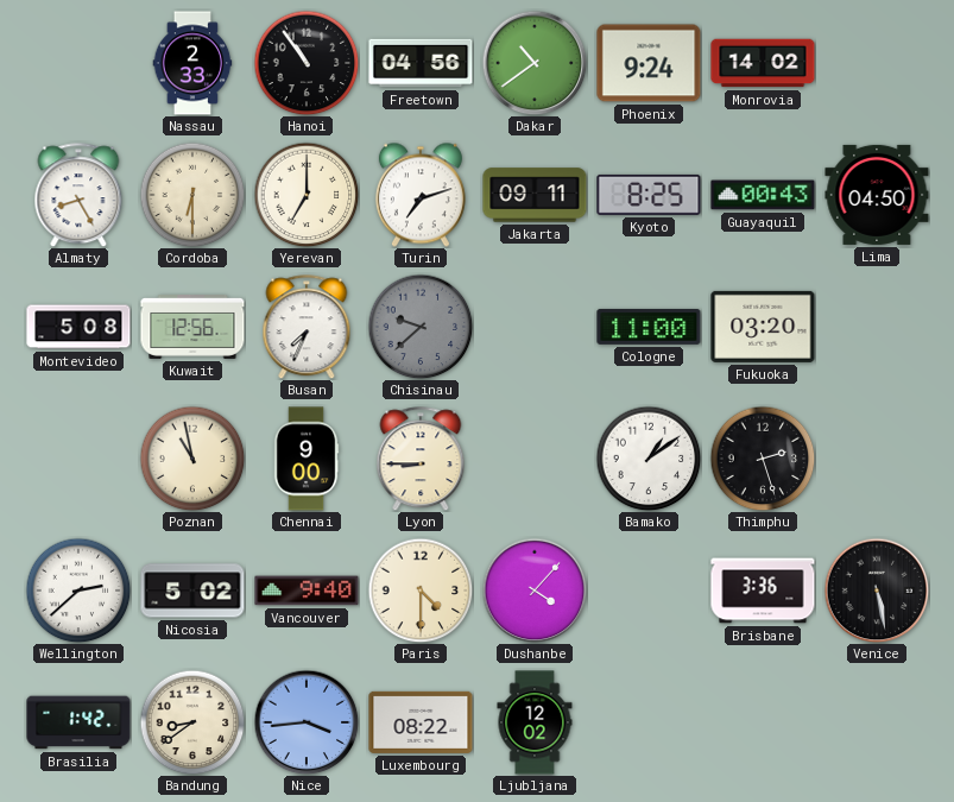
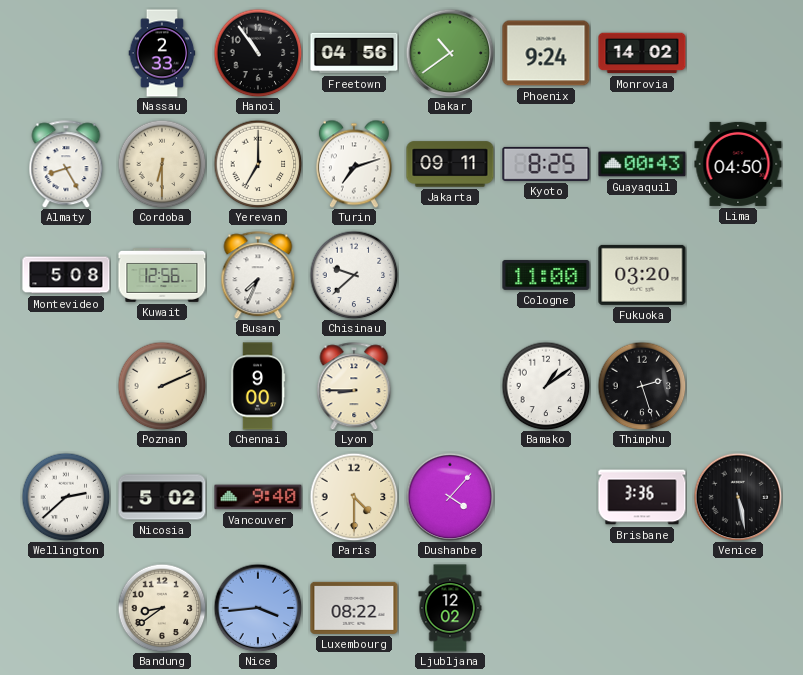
Chisinau dial: grey -> white (354, 275)
Poznan: 10:58 -> 2:11 (162, 386)
Brasilia: 1:42 -> none (78, 722)
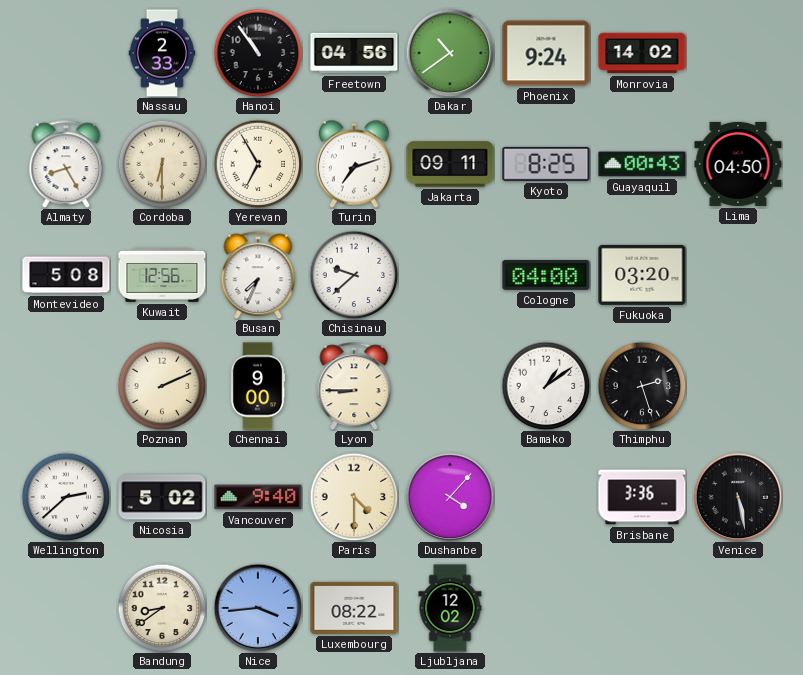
Yerevan: 7:00 -> 6:55 (258, 164)
Cologne: 11:00 -> 04:00 (546, 275)
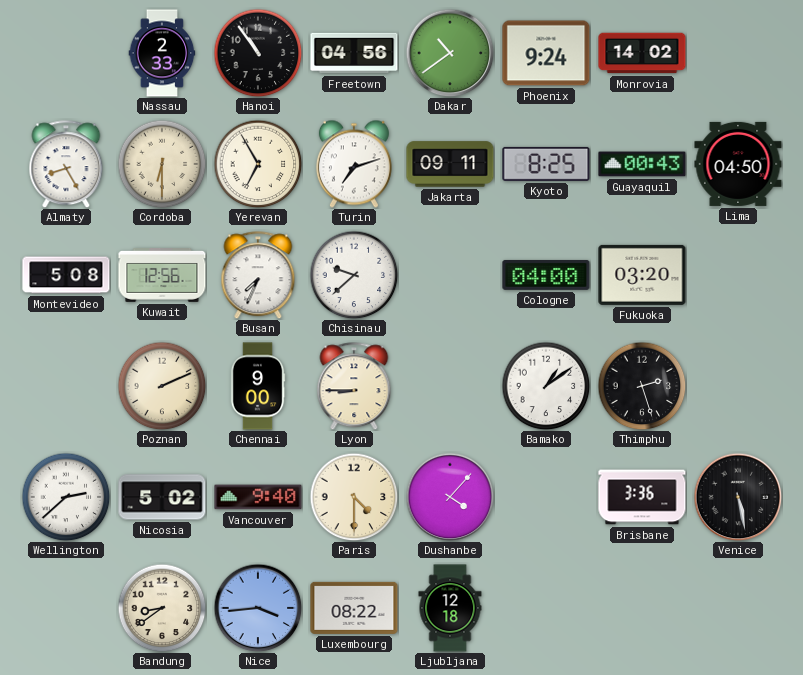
Ljubljana: 12:02 -> 12:18 (450, 608)
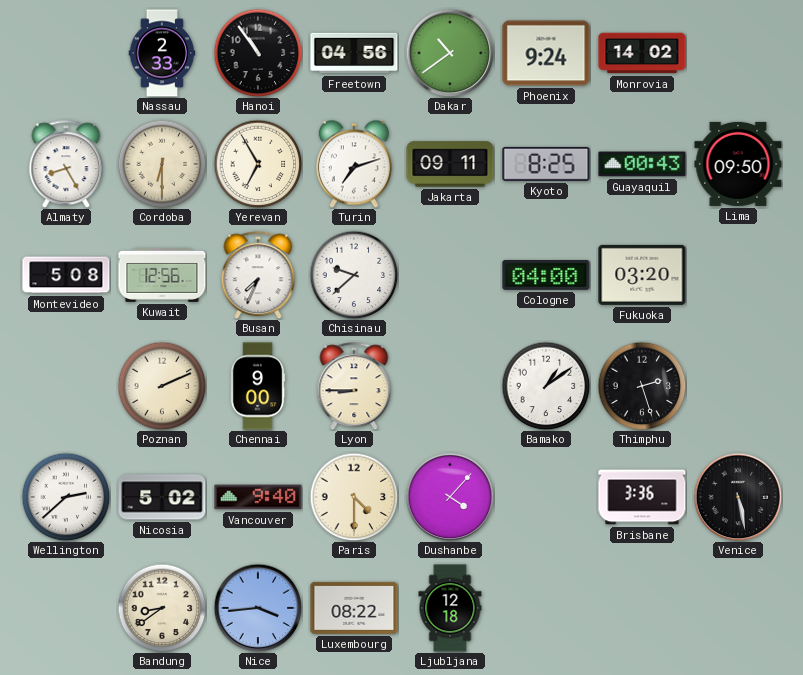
Lima: 04:50 -> 09:50 (738, 164)
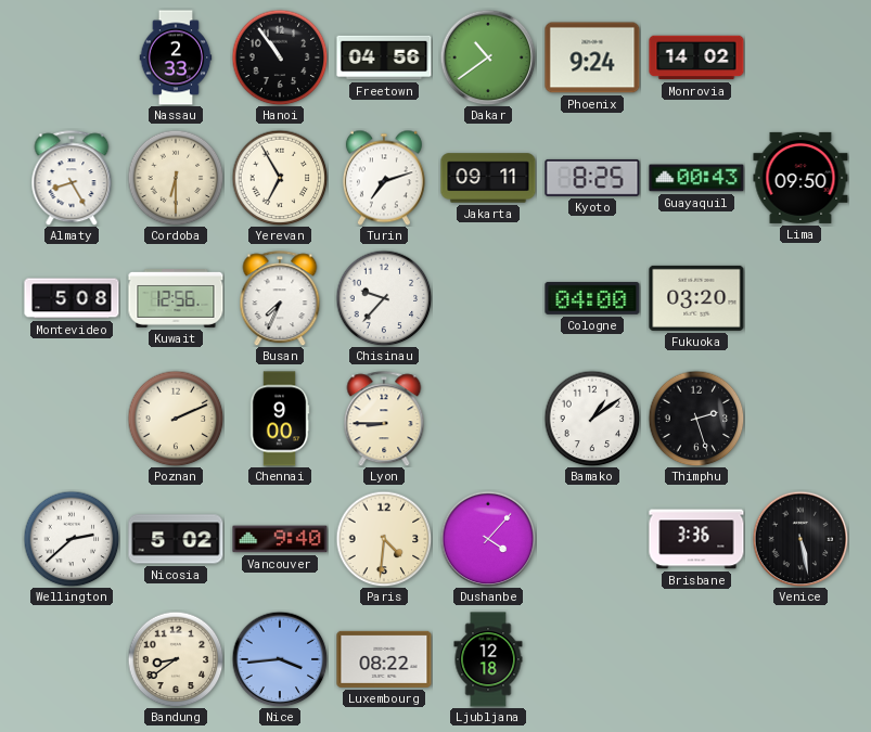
Chisinau: 9:38 -> 9:37 (384, 298)
Paris: 4:30 -> 4:31 (384, 539)
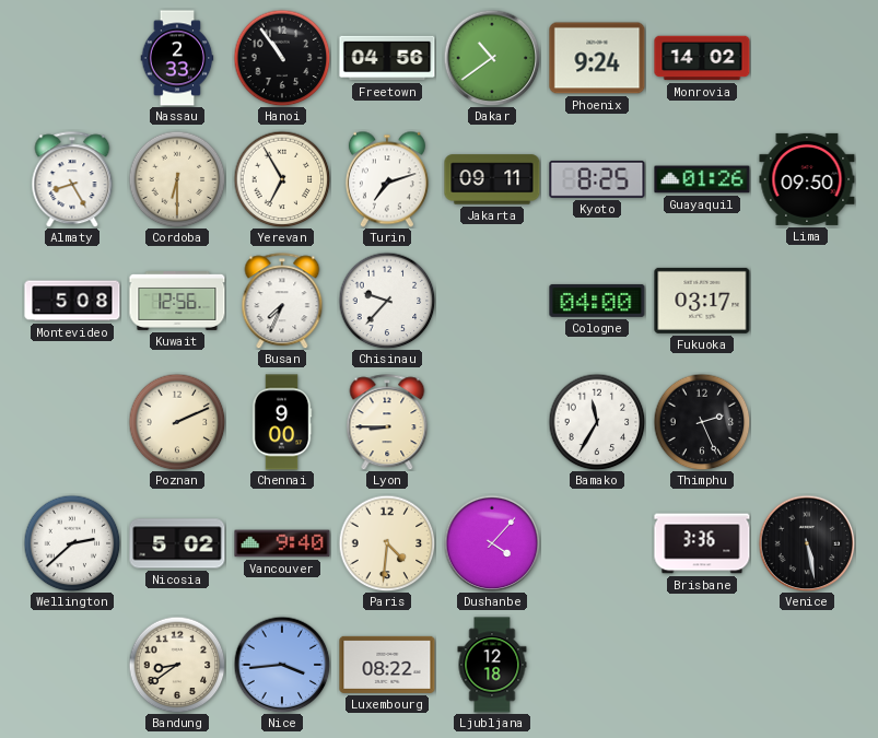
Guayaquil: 00:43 -> 01:26 (702, 179)
Fukuoka: 03:20 -> 03:17 (702, 301)
Bamako: 1:09 -> 11:35 (597, 422)
Thimphu: 2:27 -> 2:26 (702, 422)
